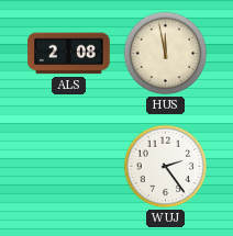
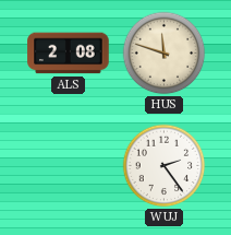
HUS: 11:58 -> 11:48 (165, 54)
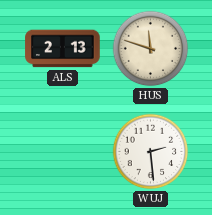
ALS: 2:08 -> 2:13 (63, 49)
WUJ: 2:24 -> 2:29 (151, 152)
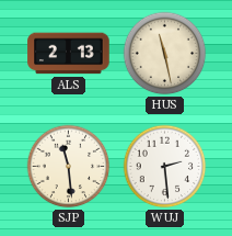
HUS: 11:48 -> 11:28 (165, 54)
SJP: none -> 11:29 (69, 167)
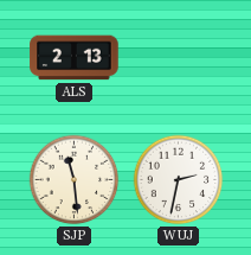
HUS: 11:28 -> none (165, 54)
WUJ: 2:29 -> 2:32 (179, 180)
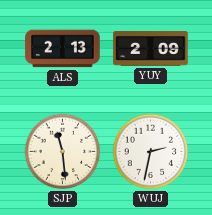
YUY: none -> 2:09 (151, 49)
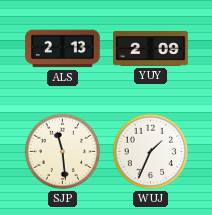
WUJ: 2:32 -> 1:34 (151, 152)
